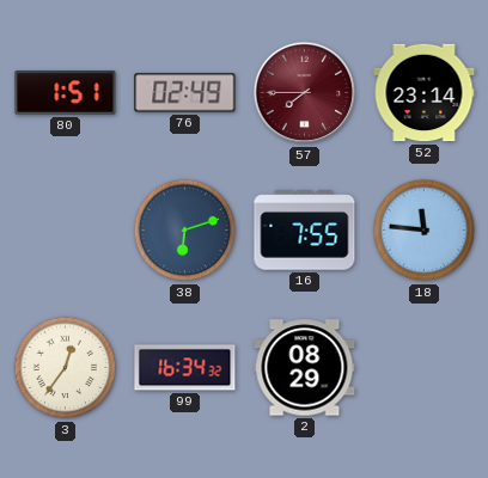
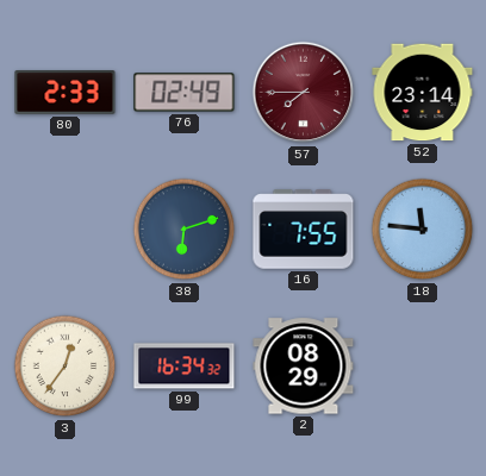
80: 1:51 -> 2:33 (66, 93)
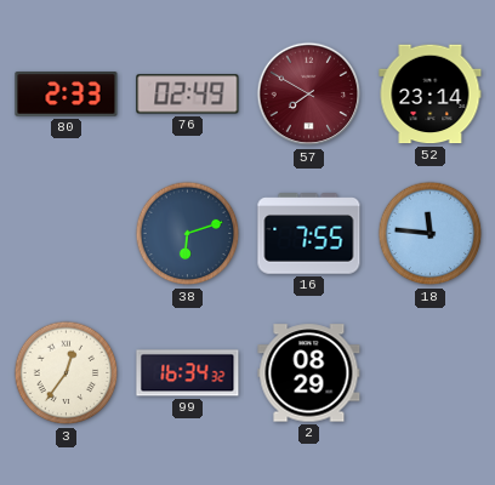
57: 7:45 -> 7:50 (309, 95)
